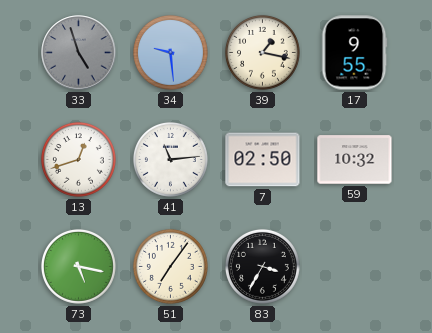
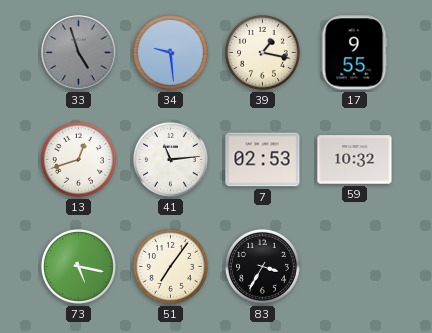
7: 02:50 -> 02:53 (263, 160)
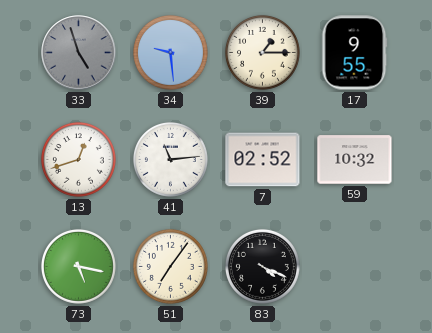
39: 1:17 -> 1:15 (262, 52)
7: 02:53 -> 02:52 (263, 160)
83: 3:35 -> 4:19 (262, 266)
